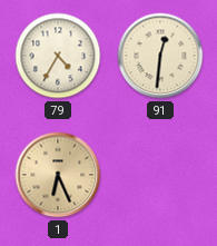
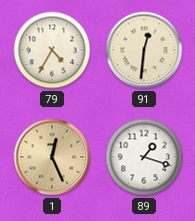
1: 6:26 -> 12:26 (52, 157)
89: none -> 1:18 (144, 157)
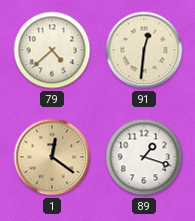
79: 4:35 -> 4:38 (52, 50)
1: 12:26 -> 12:21 (52, 157)
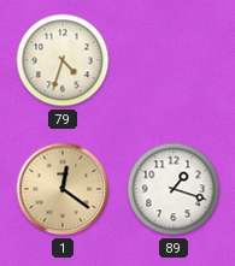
79: 4:38 -> 4:33 (63, 60)
91: 12:31 -> none (144, 50)
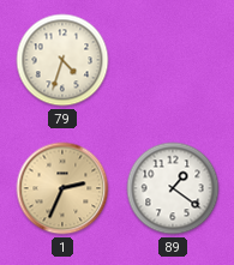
1: 12:21 -> 2:34 (62, 188)
89: 1:18 -> 1:21 (173, 188)
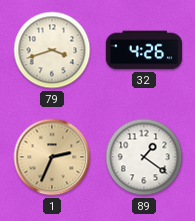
79: 4:33 -> 3:42 (52, 50)
32: none -> 4:26 (144, 50)
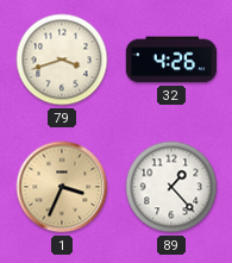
1: 2:34 -> 3:34 (62, 187)
89: 1:21 -> 1:23 (171, 187)
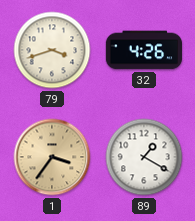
1: 3:34 -> 3:36 (52, 157)
89: 1:23 -> 1:20 (144, 157)
